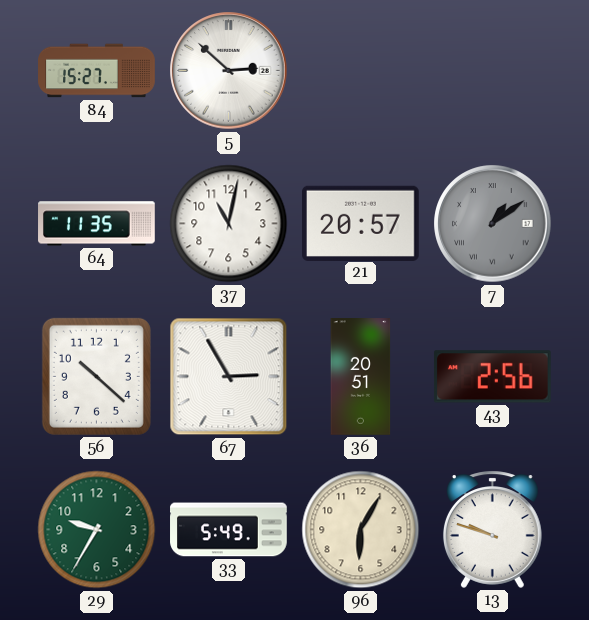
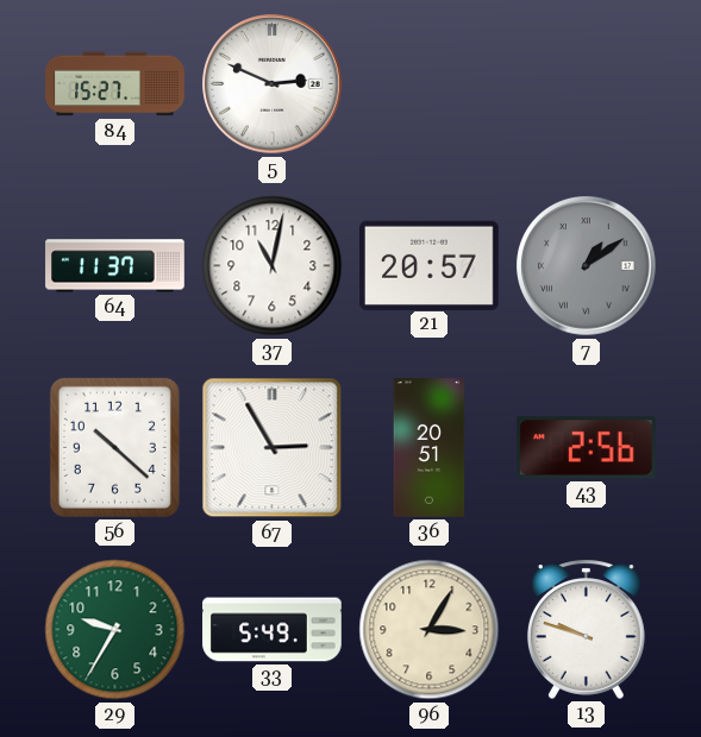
5: 2:52 -> 2:49 (273, 84)
64: 11:35 -> 11:37 (115, 266)
96: 6:05 -> 3:05 (430, 630)
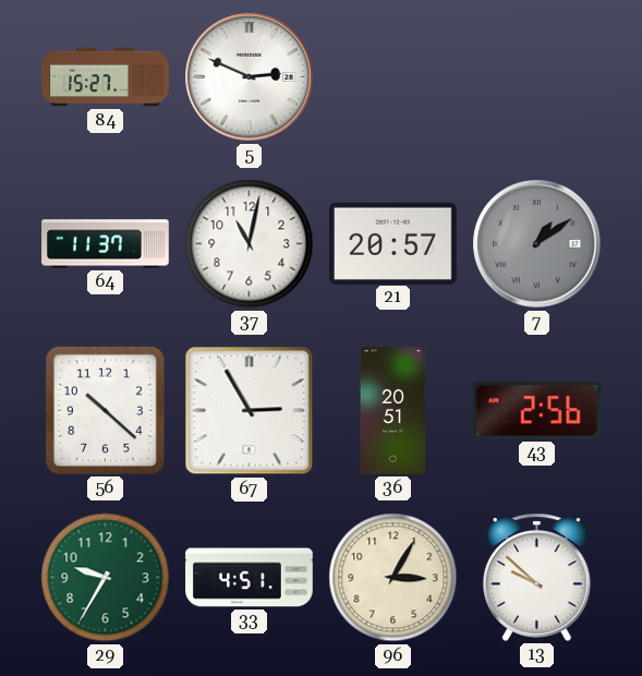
33: 5:49 -> 4:51 (250, 578)
13: 9:48 -> 9:52 (536, 577)
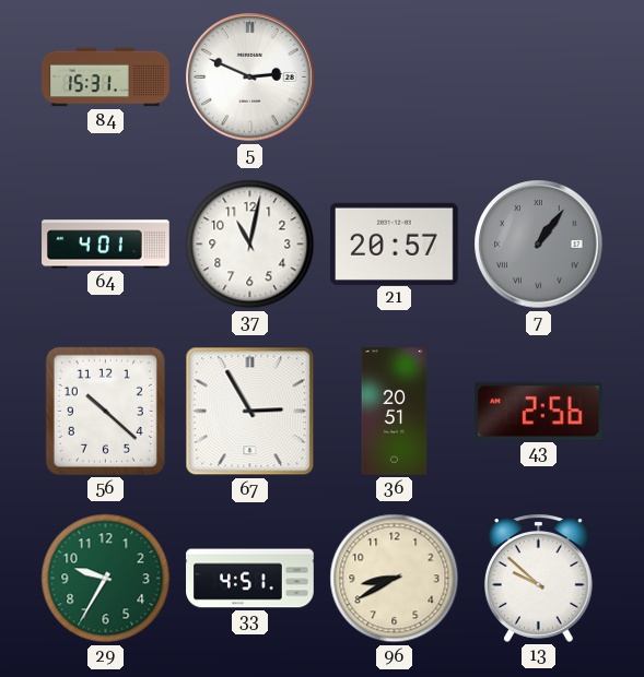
84: 15:27 -> 15:31 (106, 78)
64: 11:37 -> 4:01 (106, 245)
7: 1:09 -> 1:06 (539, 245)
96: 3:05 -> 8:40 (395, 579)
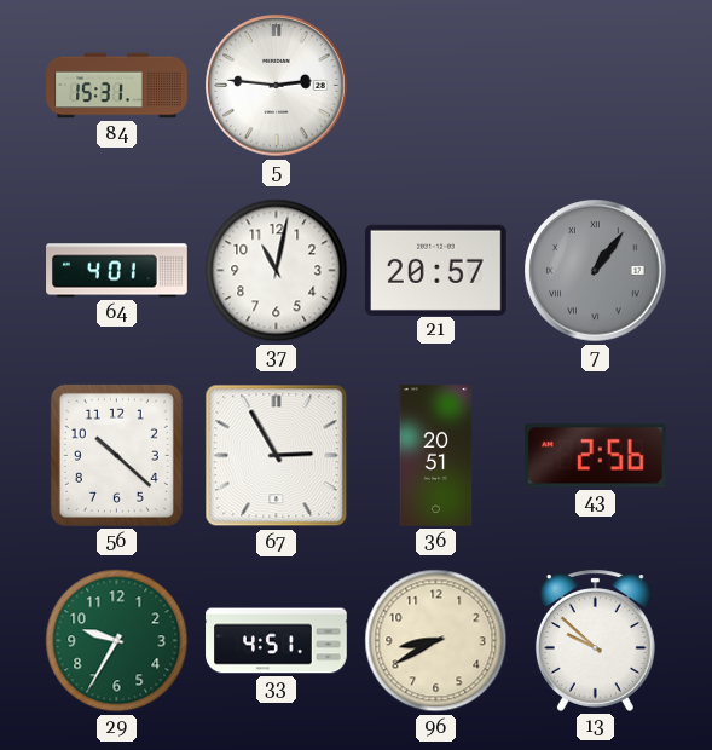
5: 2:49 -> 2:46 (277, 86)
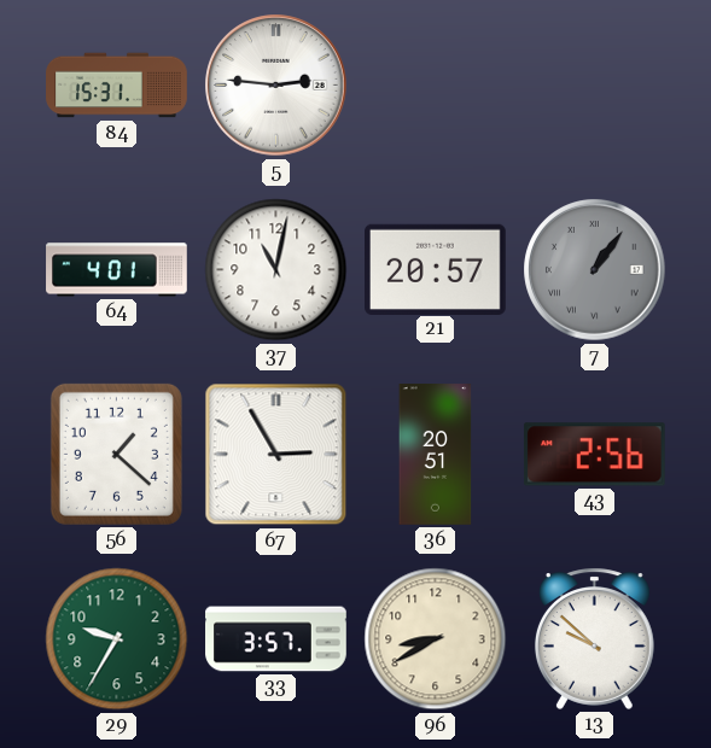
56: 10:22 -> 1:22 (116, 454)
33: 4:51 -> 3:57 (276, 639)
